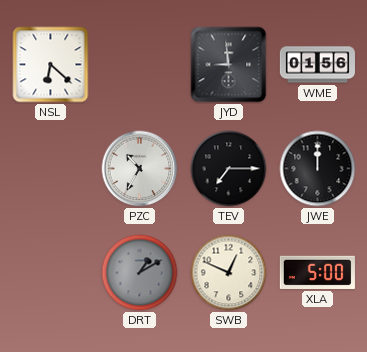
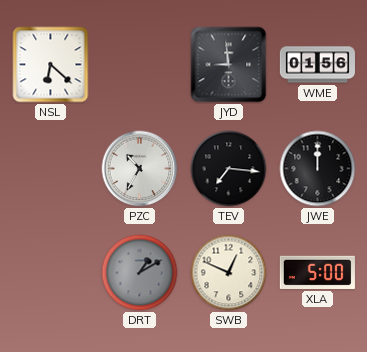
TEV: 7:15 -> 7:16 (229, 169)
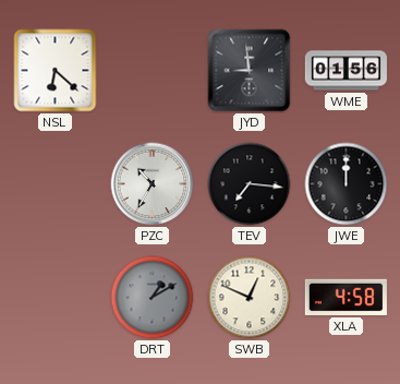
XLA: 5:00 -> 4:58 (346, 297)
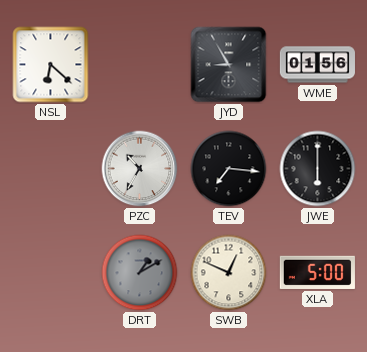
JYD: 8:59 -> 8:55 (229, 65)
JWE: 12:00 -> 6:00 (318, 169)
XLA: 4:58 -> 5:00 (317, 272)
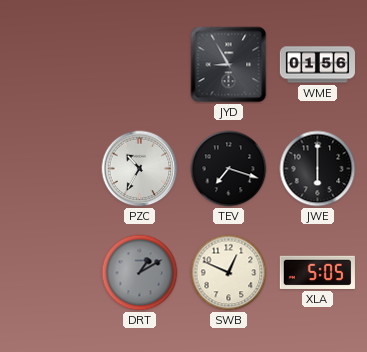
NSL: 6:22 -> none (51, 65)
TEV: 7:16 -> 7:18 (229, 169)
XLA: 5:00 -> 5:05 (317, 272)
